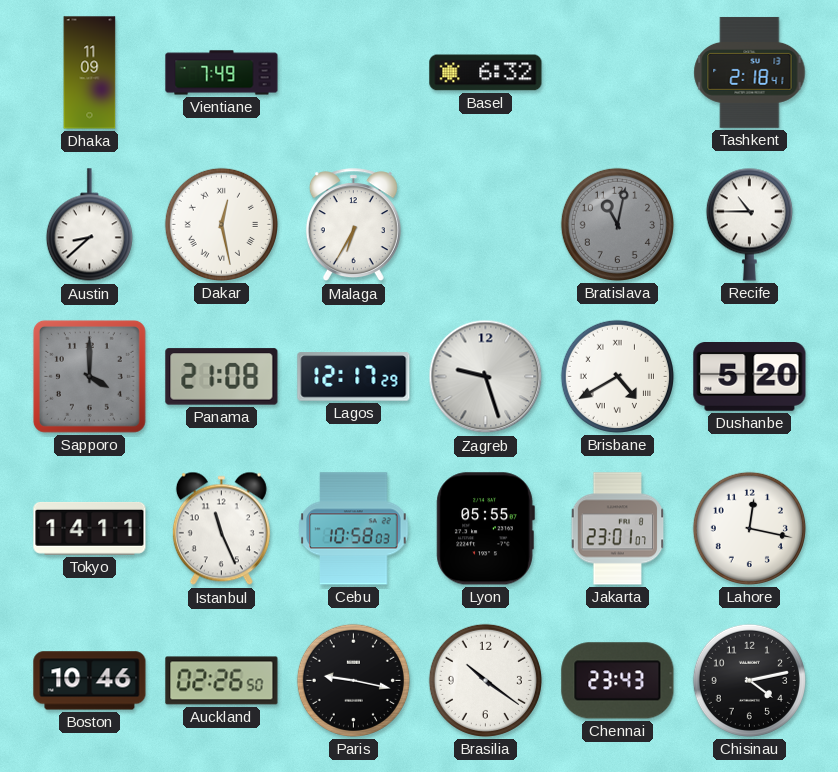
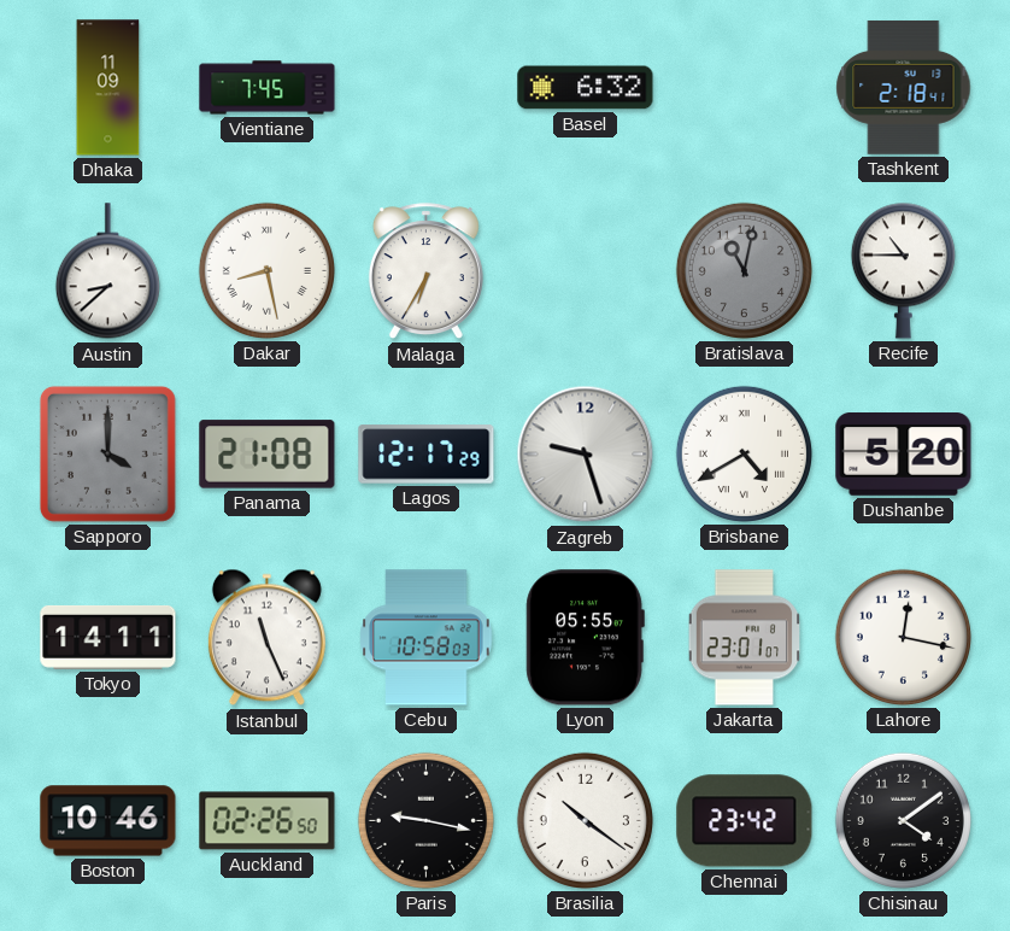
Vientiane: 7:49 -> 7:45 (268, 88)
Dakar: 12:28 -> 8:28 (266, 270)
Chennai: 23:43 -> 23:42 (745, 821)
Chisinau: 4:13 -> 4:09 (903, 820)
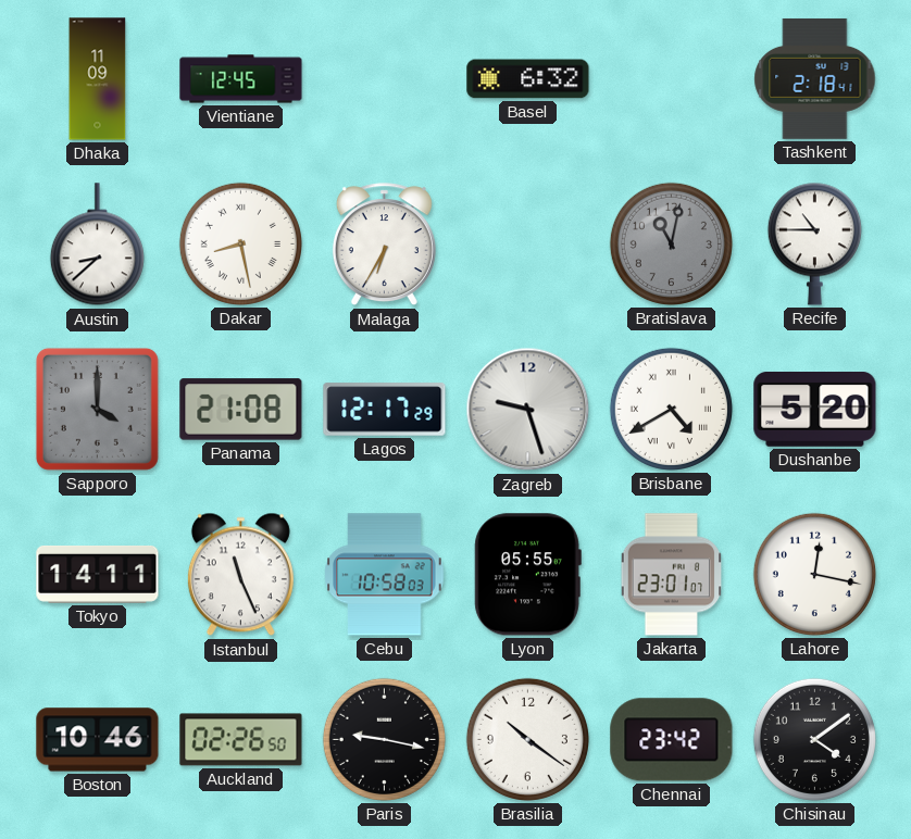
Vientiane: 7:45 -> 12:45 (241, 79)
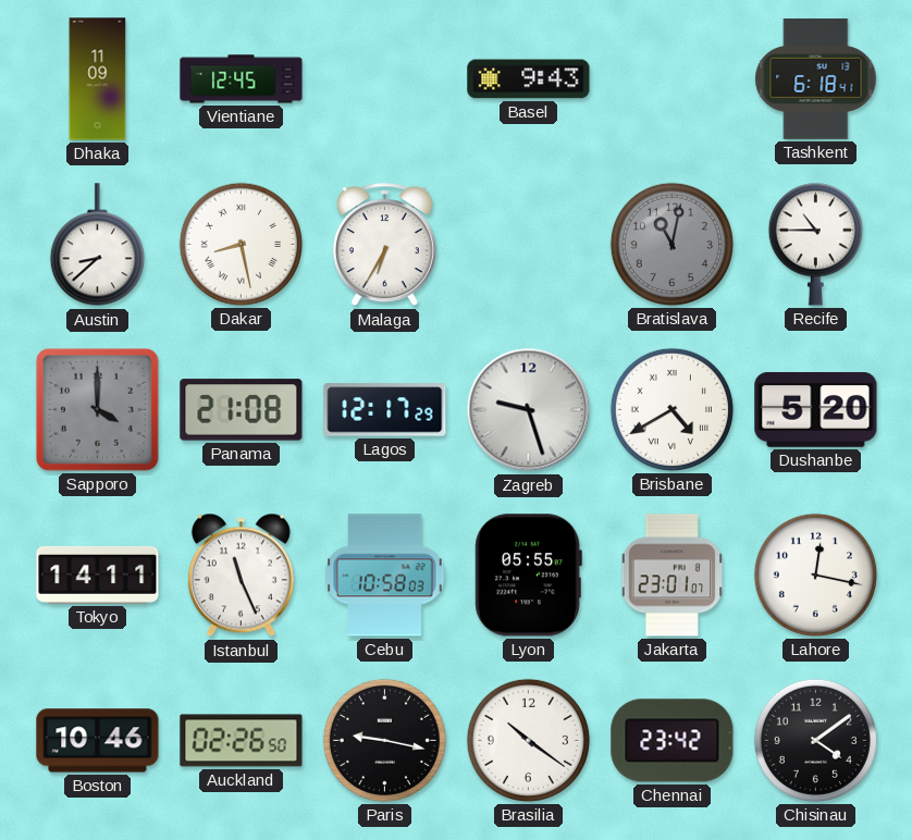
Basel: 6:32 -> 9:43 (529, 79)
Tashkent: 2:18 -> 6:18 (816, 79)
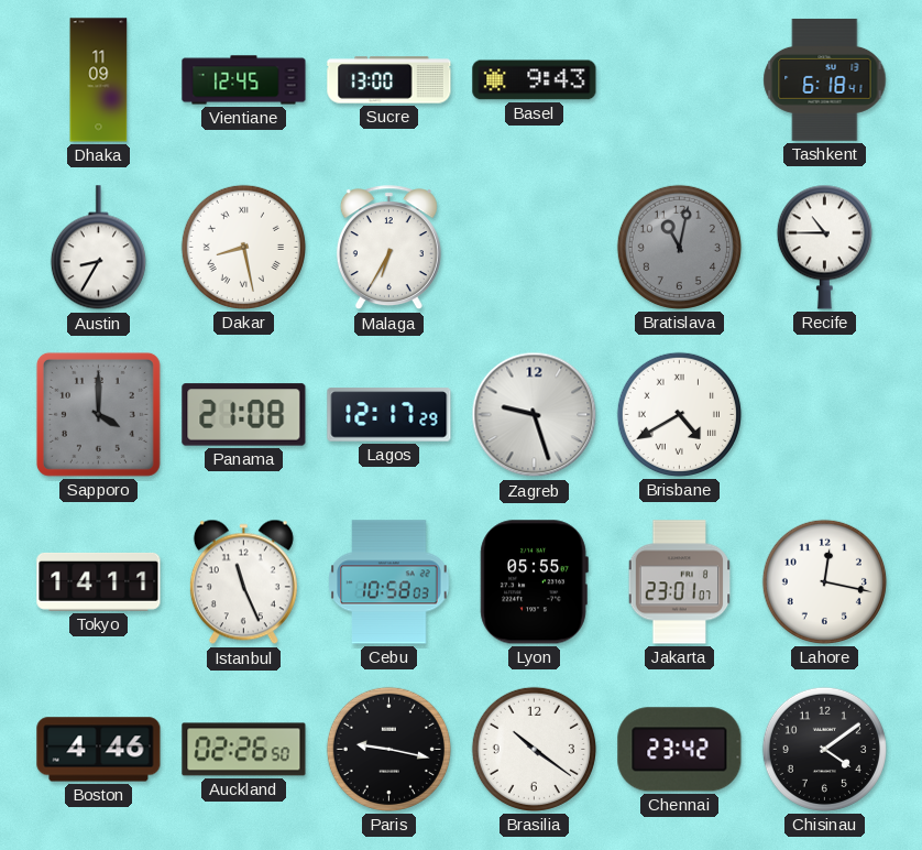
Sucre: none -> 13:00 (389, 80)
Austin: 8:38 -> 8:35 (98, 248)
Dushanbe: 5:20 -> none (816, 410)
Boston: 10:46 -> 4:46 (99, 750)
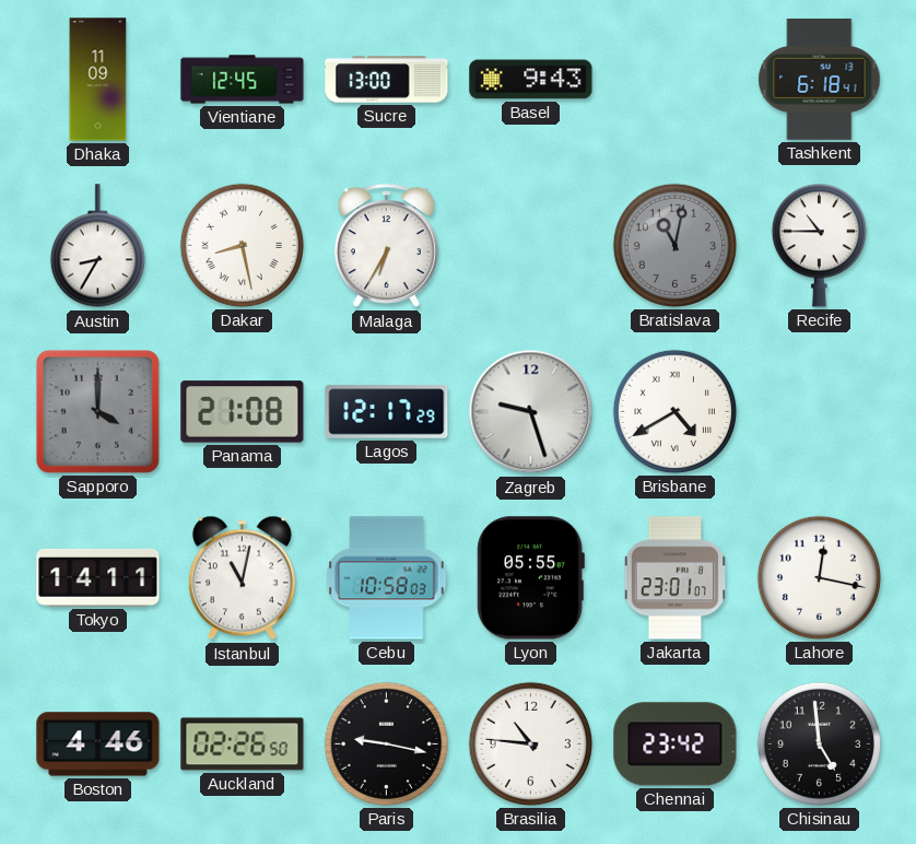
Istanbul: 11:26 -> 11:02 (242, 578)
Brasilia: 10:21 -> 10:46 (530, 743)
Chisinau: 4:09 -> 4:59 (819, 743)
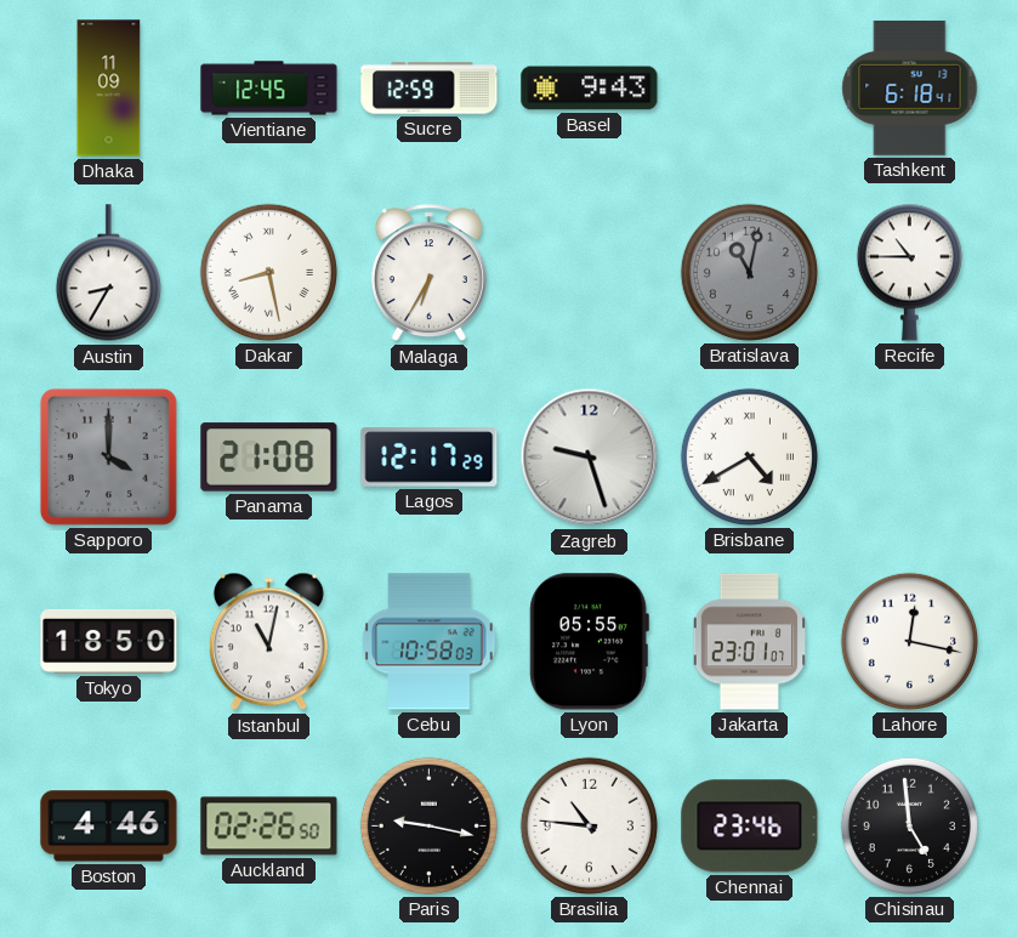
Sucre: 13:00 -> 12:59 (430, 89)
Tokyo: 14:11 -> 18:50 (109, 641)
Chennai: 23:42 -> 23:46 (750, 827)
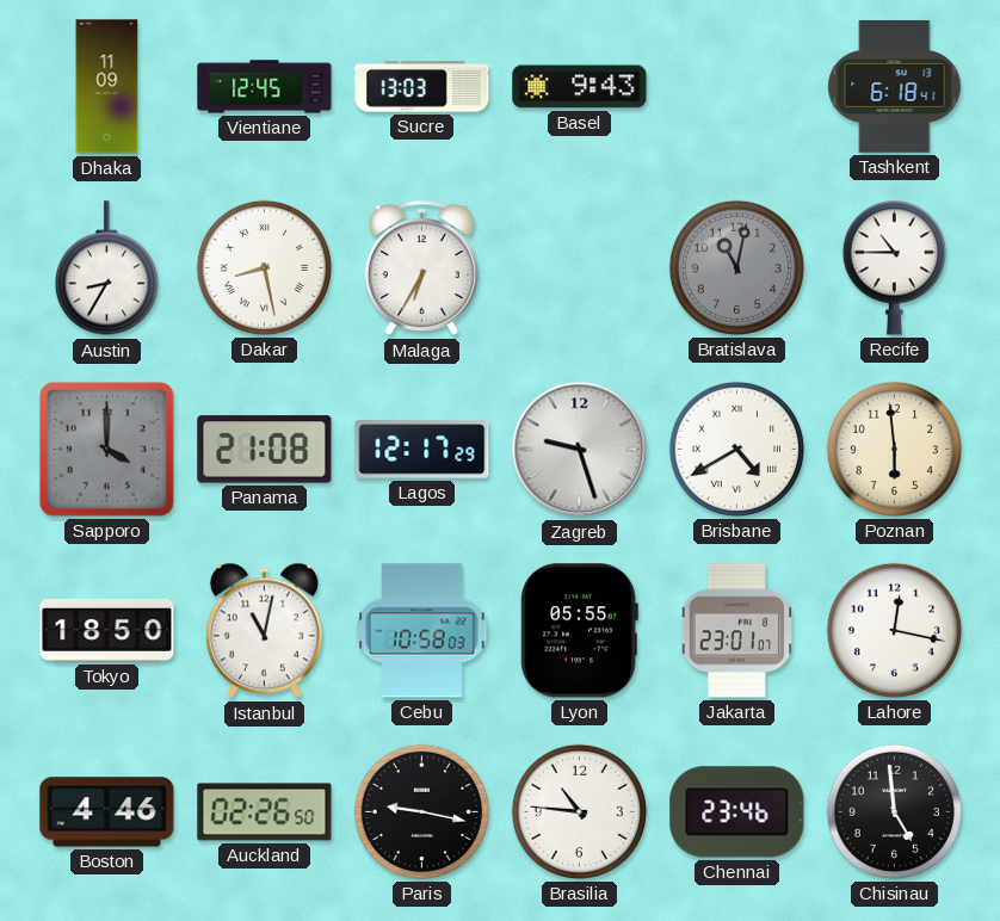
Sucre: 12:59 -> 13:03 (422, 87)
Poznan: none -> 5:59 (894, 449)
